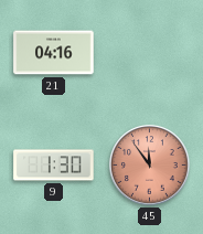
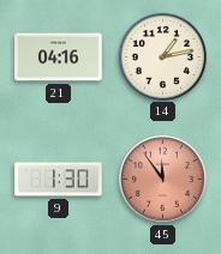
14: none -> 1:13 (162, 56)
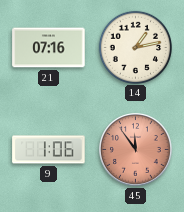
21: 04:16 -> 07:16 (49, 48)
9: 1:30 -> 1:06 (49, 150)
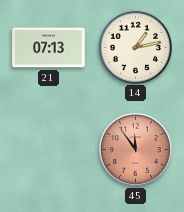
21: 07:16 -> 07:13 (49, 48)
9: 1:06 -> none (49, 150)
